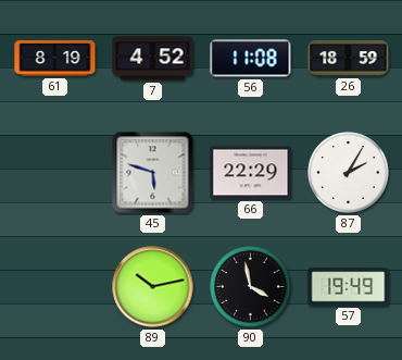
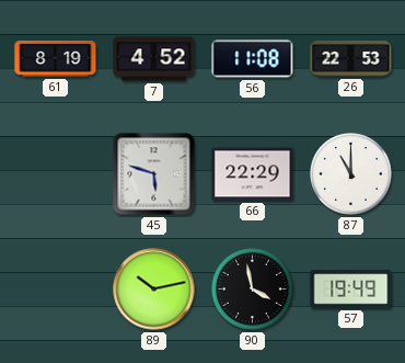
26: 18:59 -> 22:53 (351, 59)
87: 2:05 -> 11:00 (351, 174)
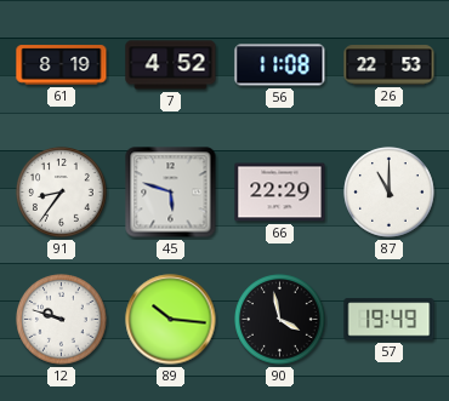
91: none -> 8:36 (62, 193)
12: none -> 9:48 (62, 320)
89: 10:13 -> 10:16 (171, 320)
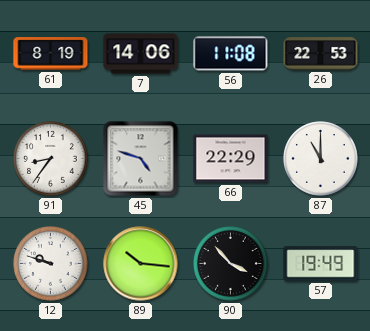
7: 4:52 -> 14:06 (141, 54)
45: 5:48 -> 4:48 (141, 159)
90: 3:58 -> 3:53 (231, 264)
